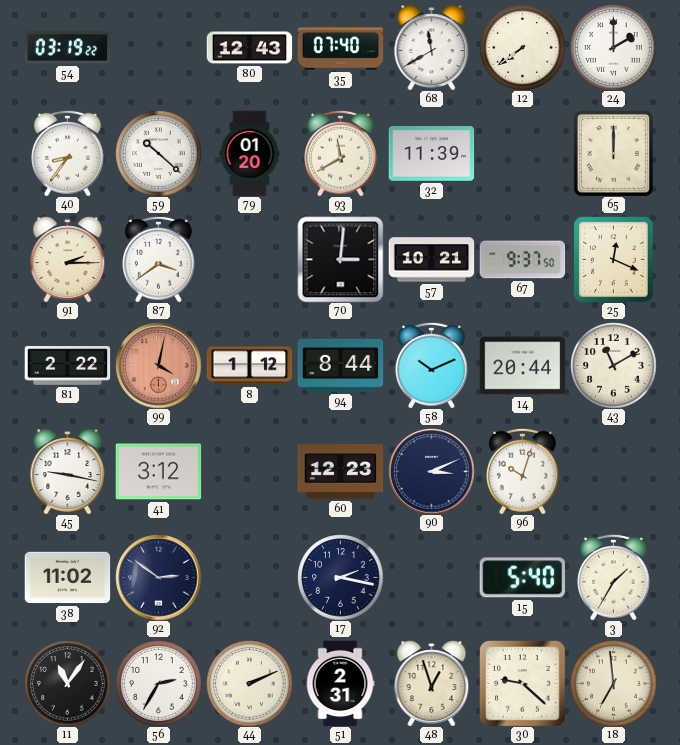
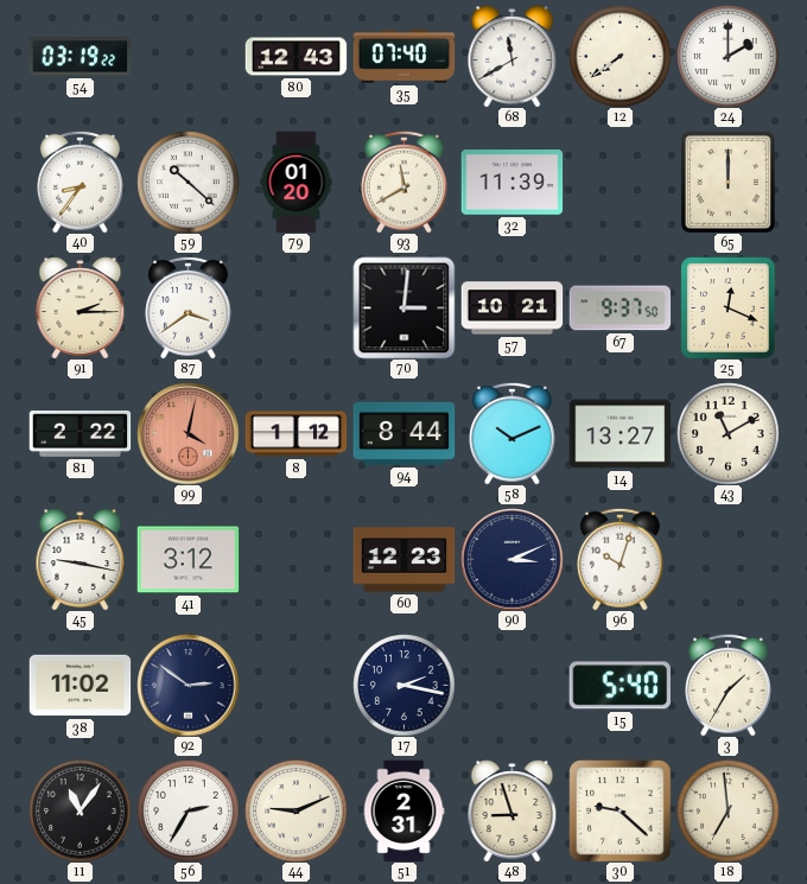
14: 20:44 -> 13:27 (619, 434)
44: 2:11 -> 9:11 (296, 810)
48: 12:57 -> 8:57 (513, 810)
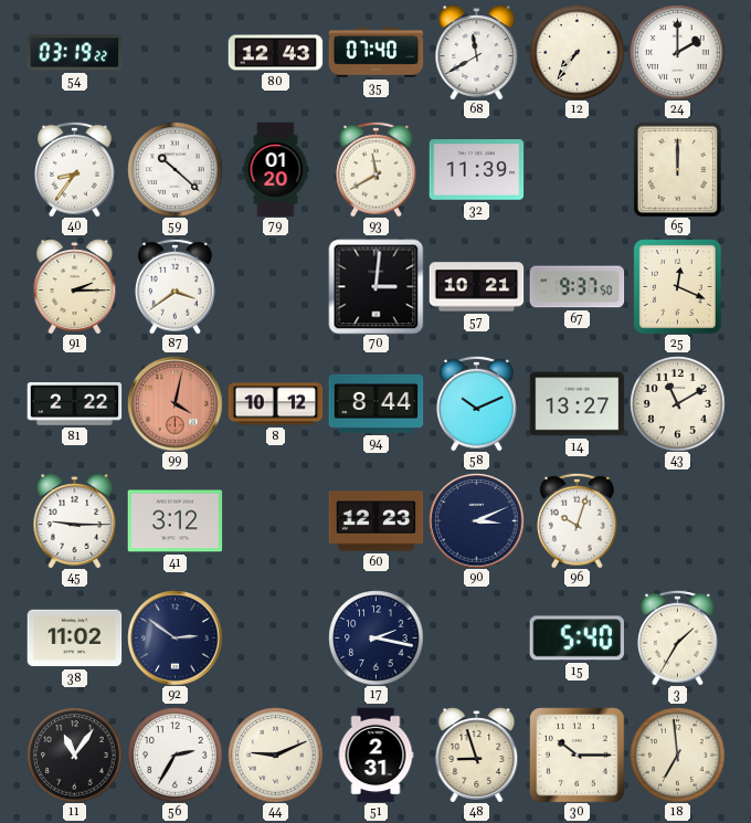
12: 7:39 -> 7:36 (577, 52)
8: 1:12 -> 10:12 (275, 404)
45: 9:17 -> 9:15 (75, 520)
30: 9:22 -> 10:15 (577, 755)
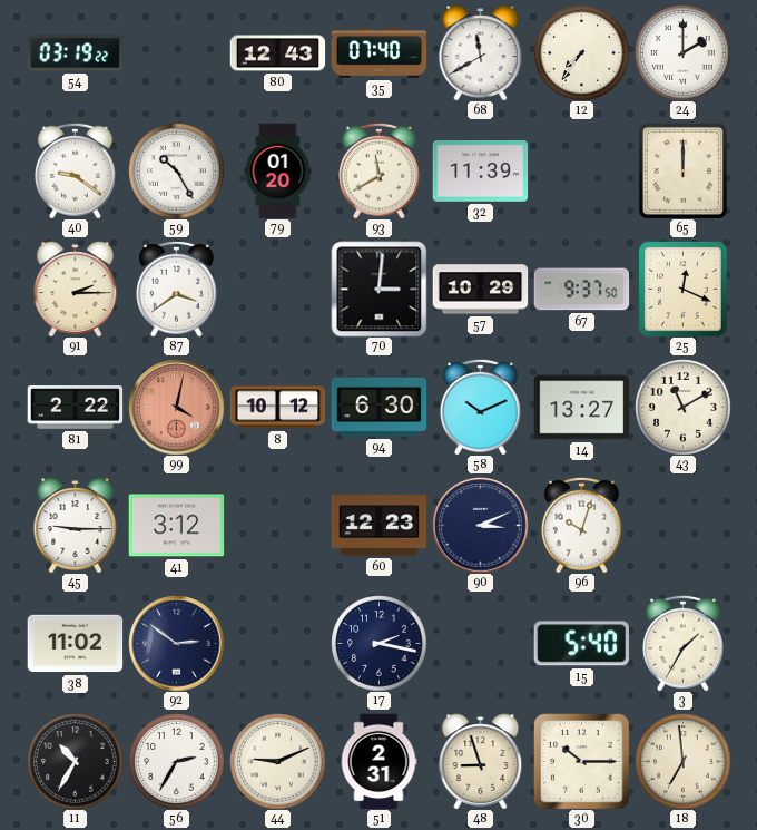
40: 8:36 -> 9:21 (76, 170)
59: 10:22 -> 10:25 (176, 170)
57: 10:21 -> 10:29 (480, 290)
94: 8:44 -> 6:30 (378, 407)
11: 11:06 -> 10:35 (75, 761)
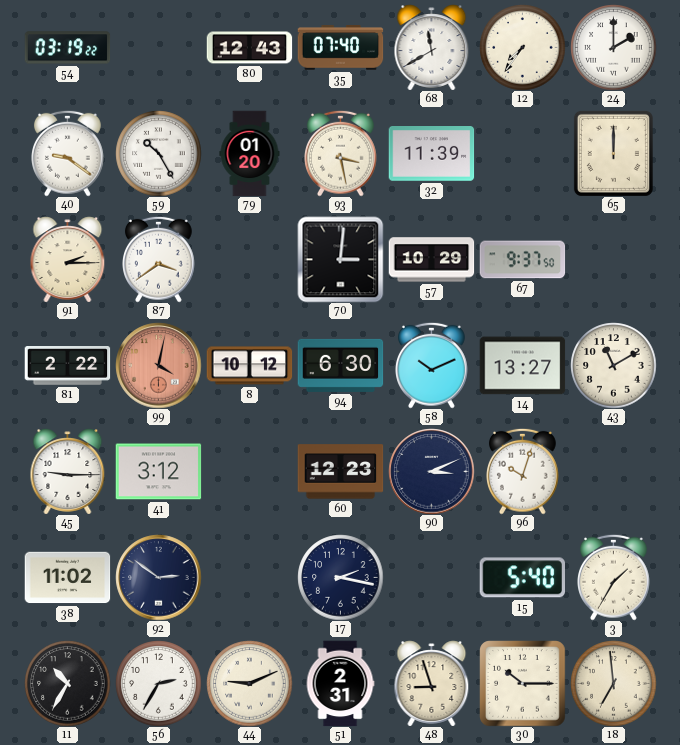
93: 11:40 -> 3:28 (341, 153)
25: 12:19 -> none (684, 289)
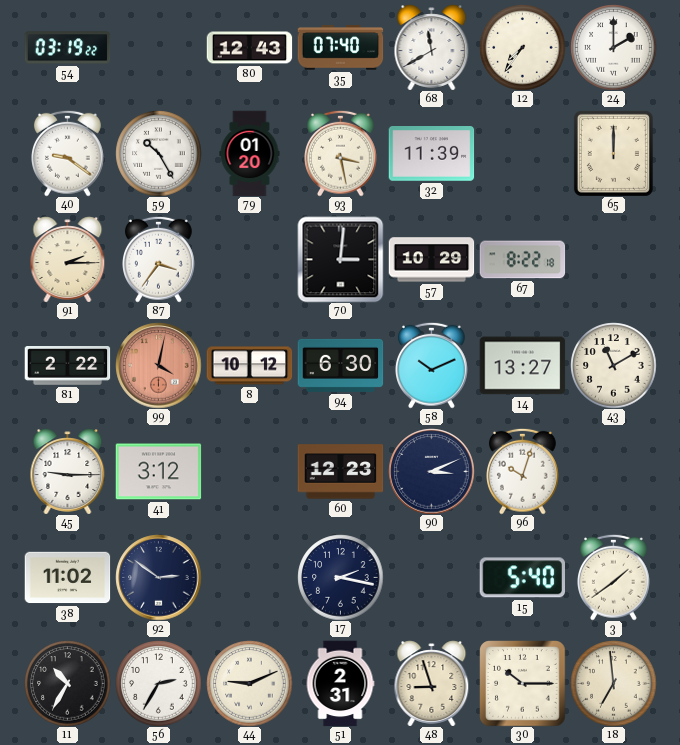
87: 3:39 -> 3:36 (159, 259)
67: 9:37 -> 8:22 (522, 260)
3: 1:35 -> 1:39 (614, 577)
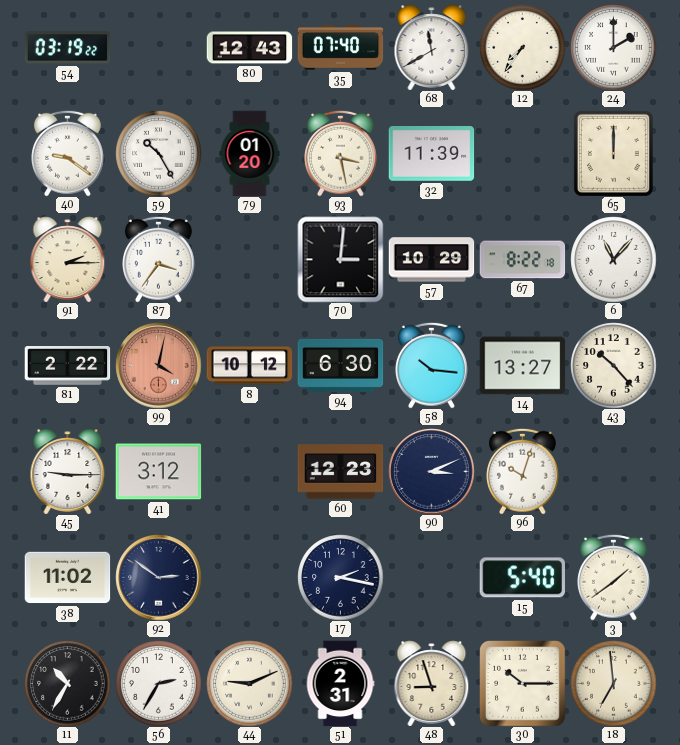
6: none -> 11:07 (613, 259)
58: 10:11 -> 10:16 (432, 365)
43: 11:10 -> 10:23 (613, 365)
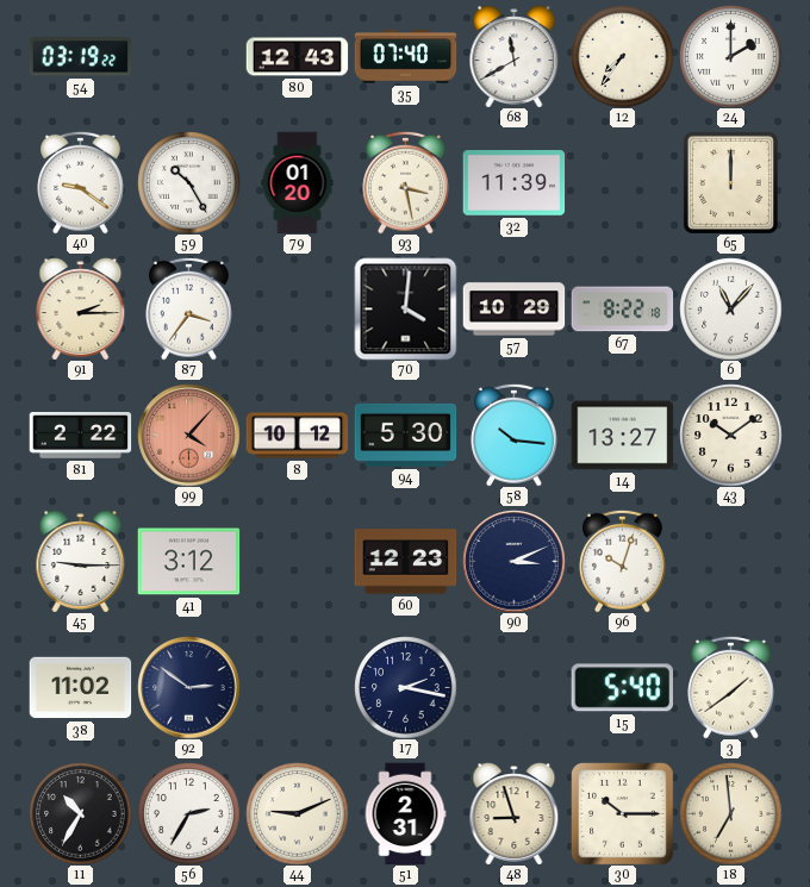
70: 3:01 -> 4:01 (405, 308)
99: 4:02 -> 4:07 (188, 435)
94: 6:30 -> 5:30 (405, 435)
43: 10:23 -> 10:09 (730, 435)
